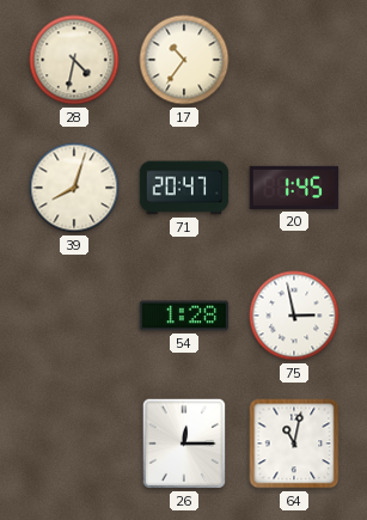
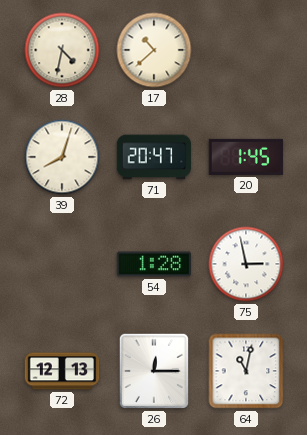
17: 10:36 -> 10:38 (154, 50)
72: none -> 12:13 (62, 371)
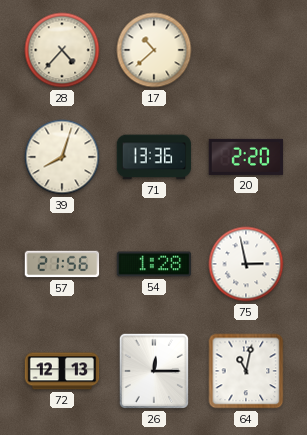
28: 4:32 -> 4:37 (62, 50)
71: 20:47 -> 13:36 (154, 157)
20: 1:45 -> 2:20 (246, 157)
57: none -> 21:56 (62, 264)
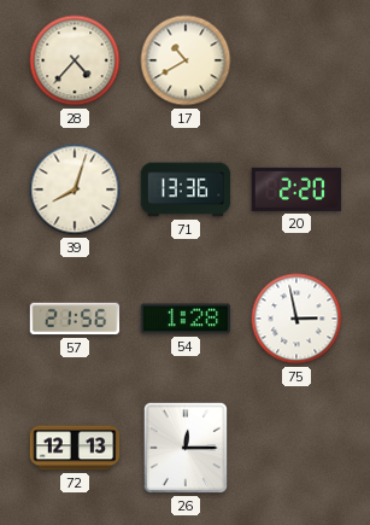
17: 10:38 -> 10:40 (186, 60)
64: 11:02 -> none (246, 371)
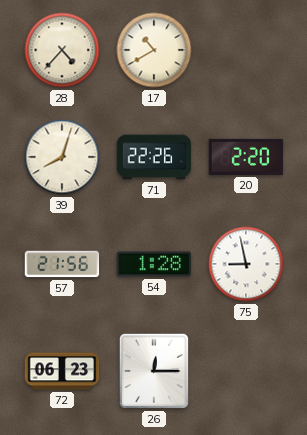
71: 13:36 -> 22:26 (154, 157)
75: 2:58 -> 8:58 (246, 264)
72: 12:13 -> 06:23 (62, 371)
